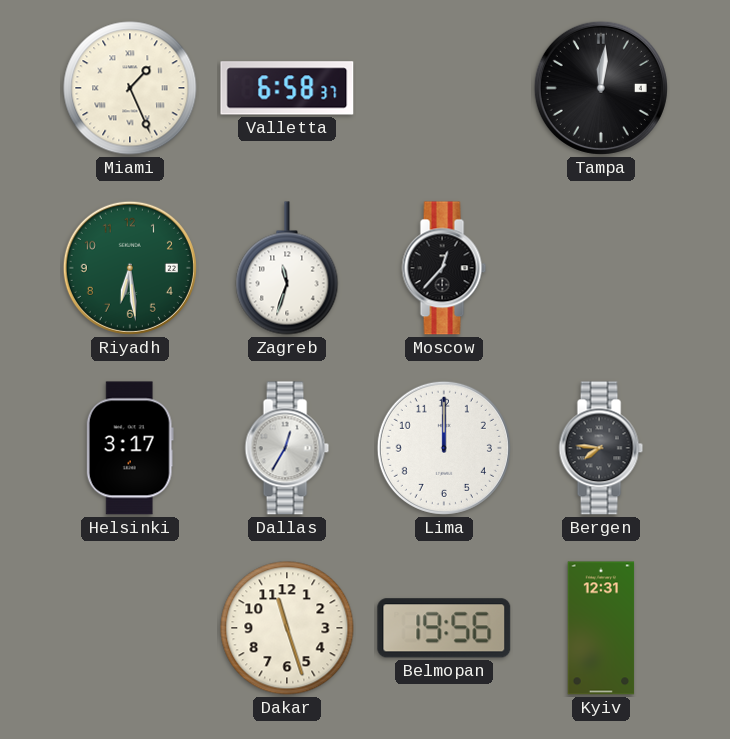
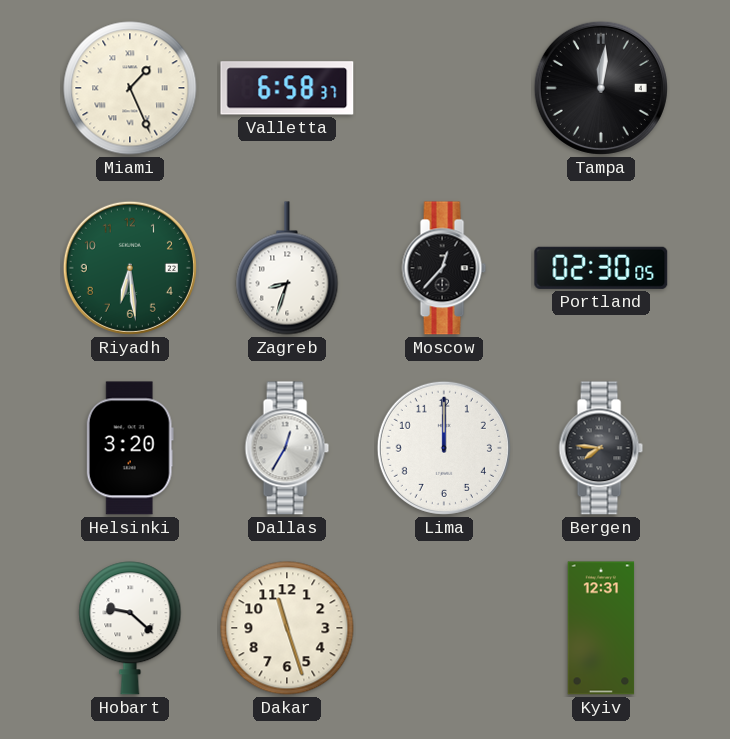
Zagreb: 11:33 -> 8:33 (287, 268)
Portland: none -> 02:30 (601, 268)
Helsinki: 3:17 -> 3:20 (130, 448)
Hobart: none -> 9:22 (130, 628)
Belmopan: 19:56 -> none (444, 628)
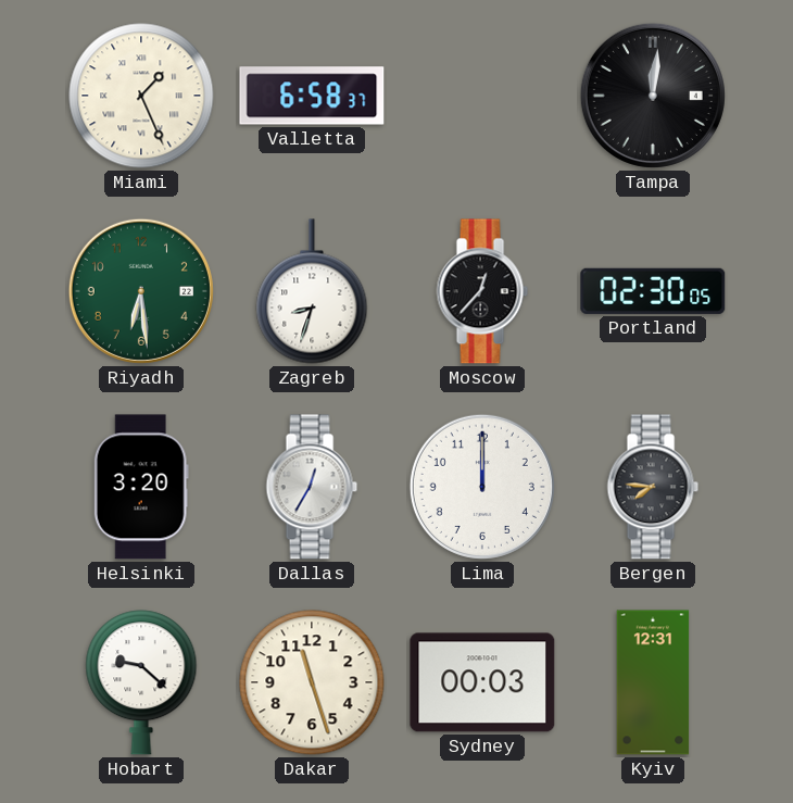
Sydney: none -> 00:03 (482, 682)
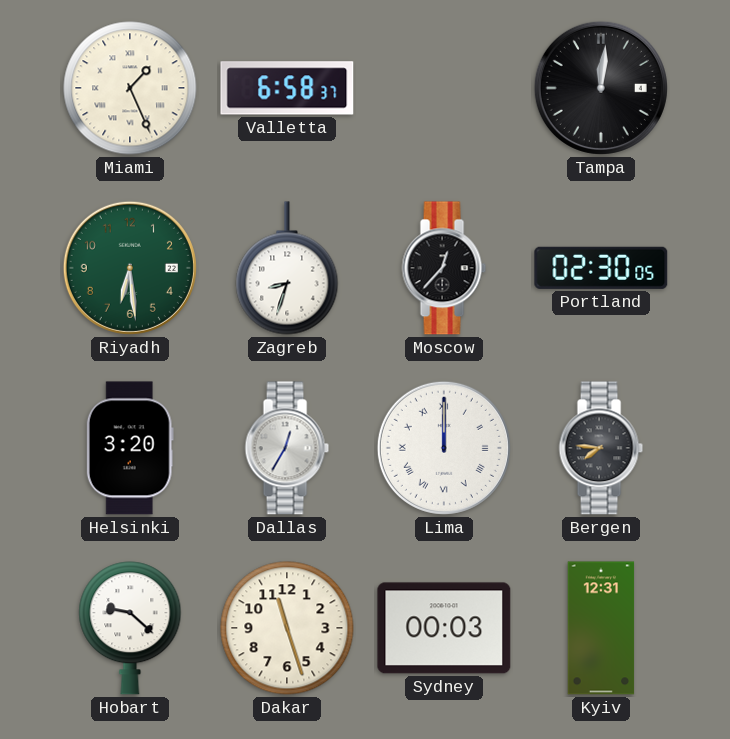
Lima numerals: Arabic -> Roman (444, 448)
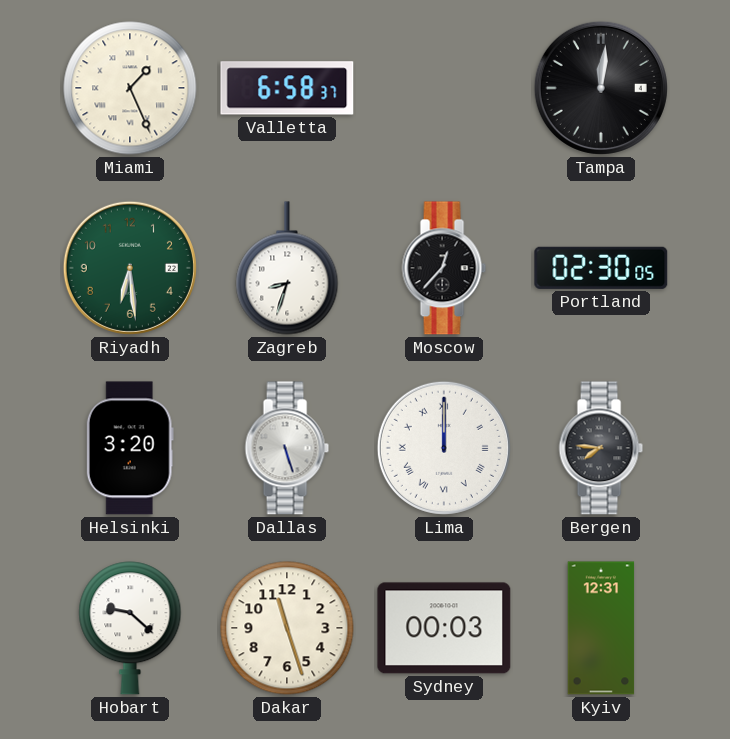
Dallas: 12:35 -> 5:27 (287, 448)
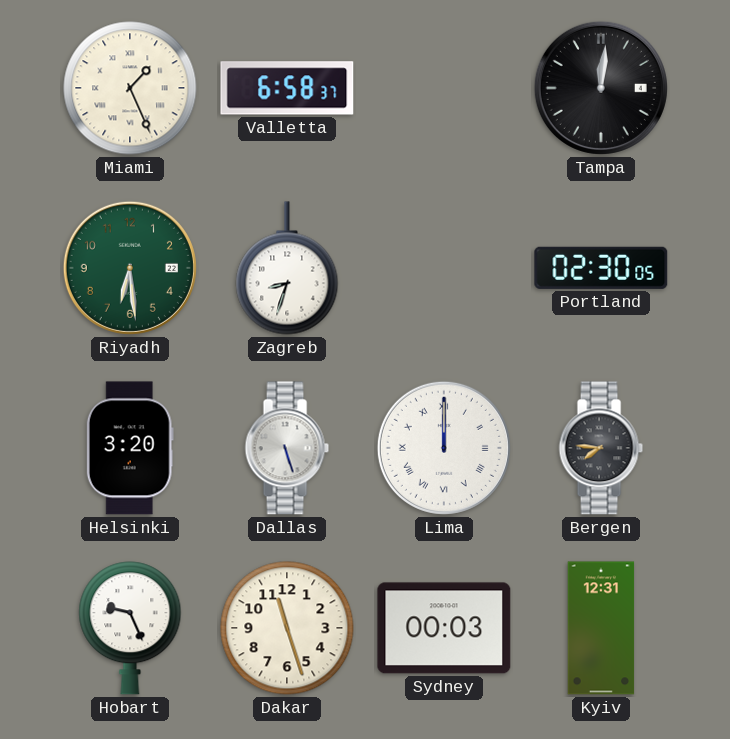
Moscow: 12:37 -> none (444, 268)
Hobart: 9:22 -> 9:26 (130, 628)
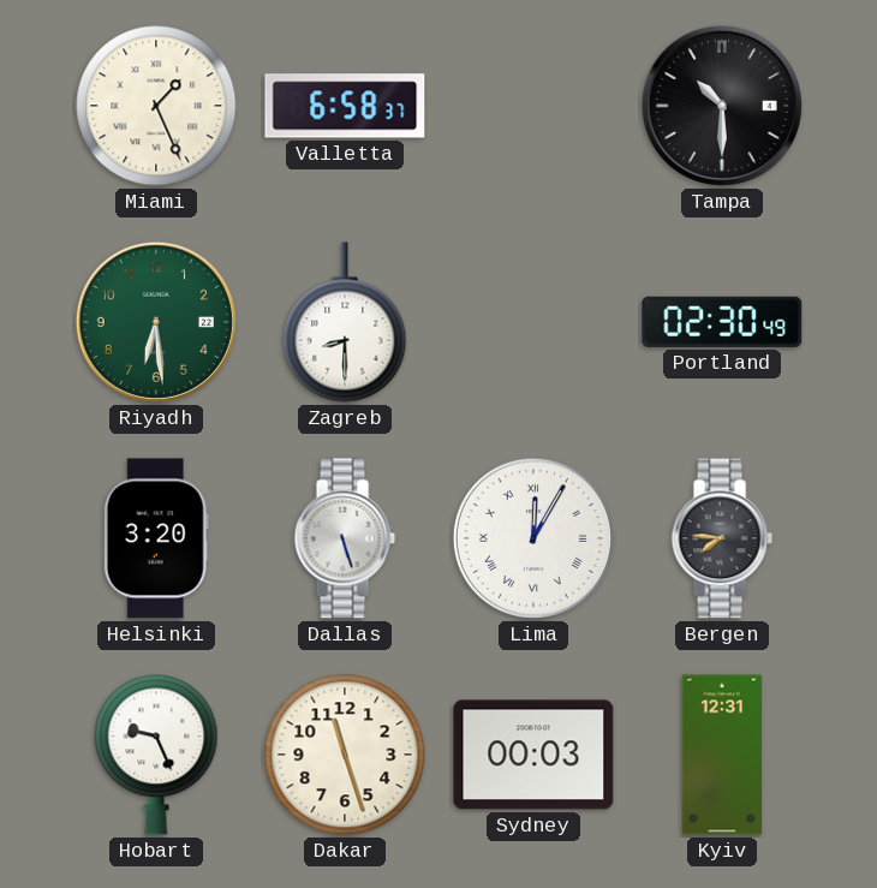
Tampa: 12:01 -> 10:30 (722, 106)
Zagreb: 8:33 -> 8:30 (345, 322)
Portland: 02:30:05 -> 02:30:49 (722, 322)
Lima: 12:00 -> 12:05 (533, 538)
